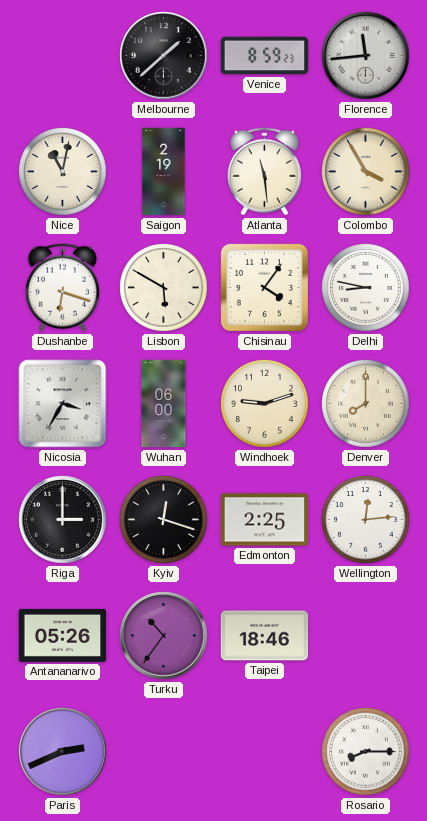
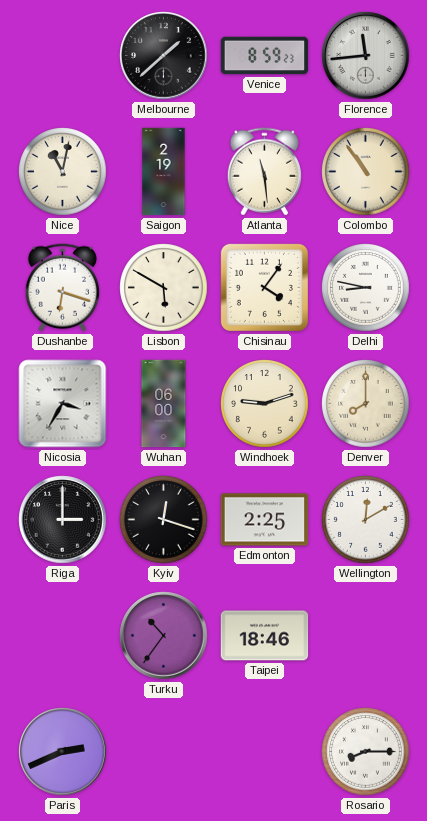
Colombo: 3:55 -> 10:54 (366, 172)
Wellington: 12:14 -> 12:10 (366, 520)
Antananarivo: 05:26 -> none (63, 635)
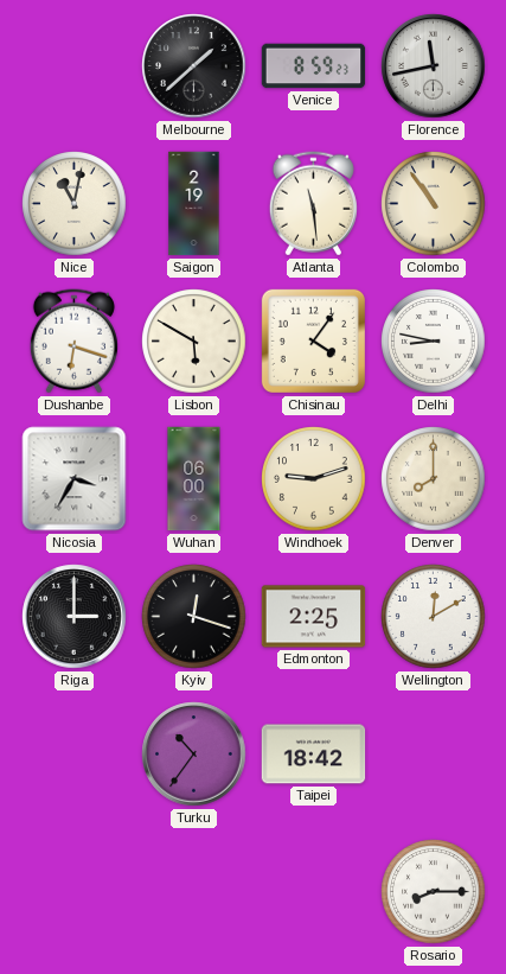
Florence: 11:44 -> 11:43 (434, 66)
Taipei: 18:46 -> 18:42 (314, 755)
Paris: 2:41 -> none (63, 752)
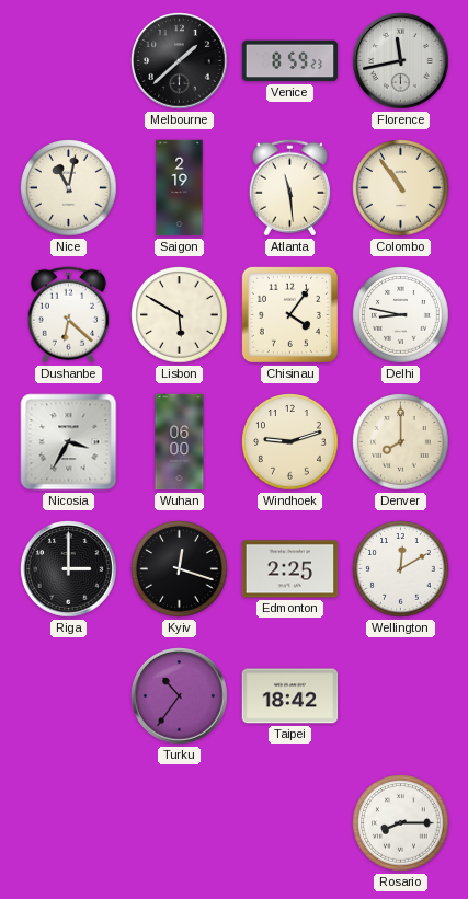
Dushanbe: 6:18 -> 6:22 (68, 315)
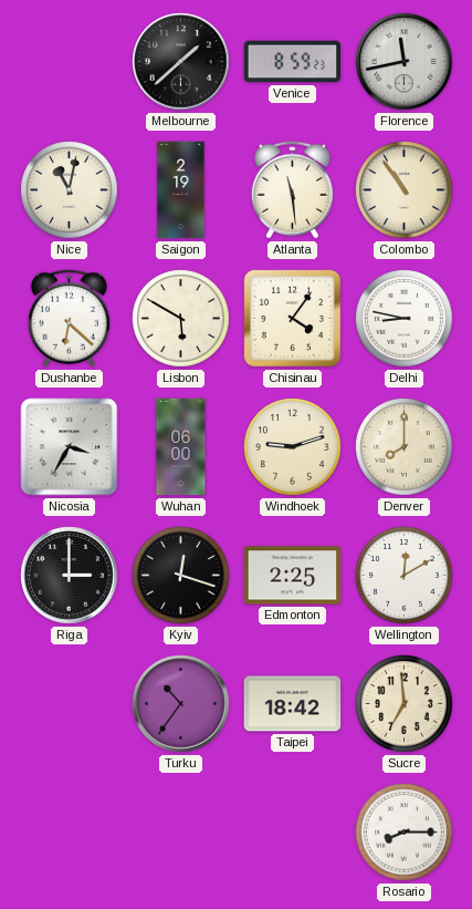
Sucre: none -> 6:59 (405, 704)
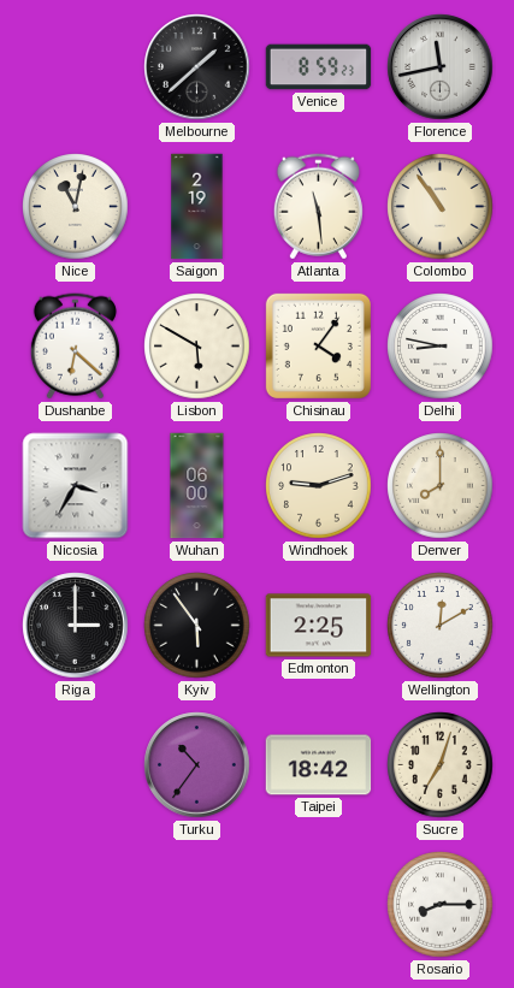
Kyiv: 12:18 -> 5:54 (197, 626)
Sucre: 6:59 -> 7:03 (441, 765)
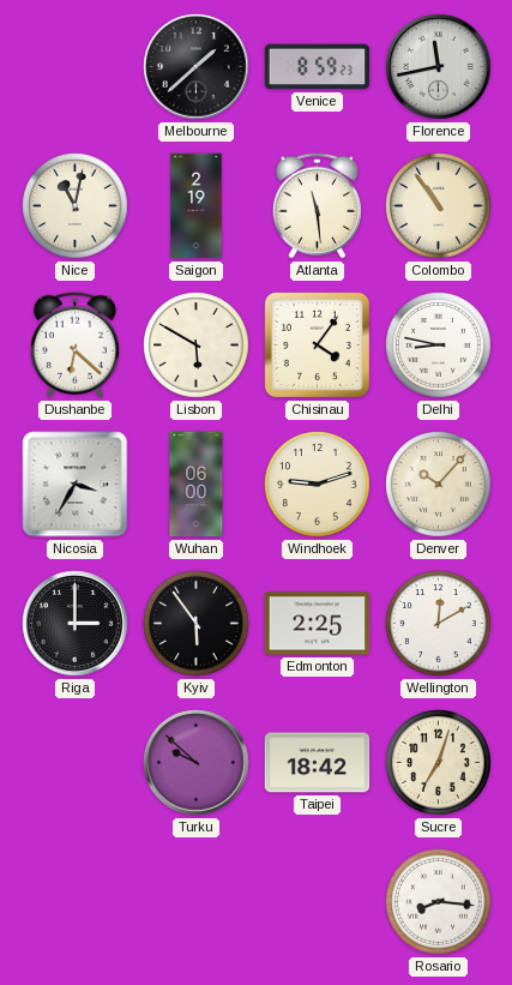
Denver: 8:00 -> 10:07 (439, 485)
Turku: 10:36 -> 9:52 (197, 763)
Rosario: 8:15 -> 8:16 (439, 902)
